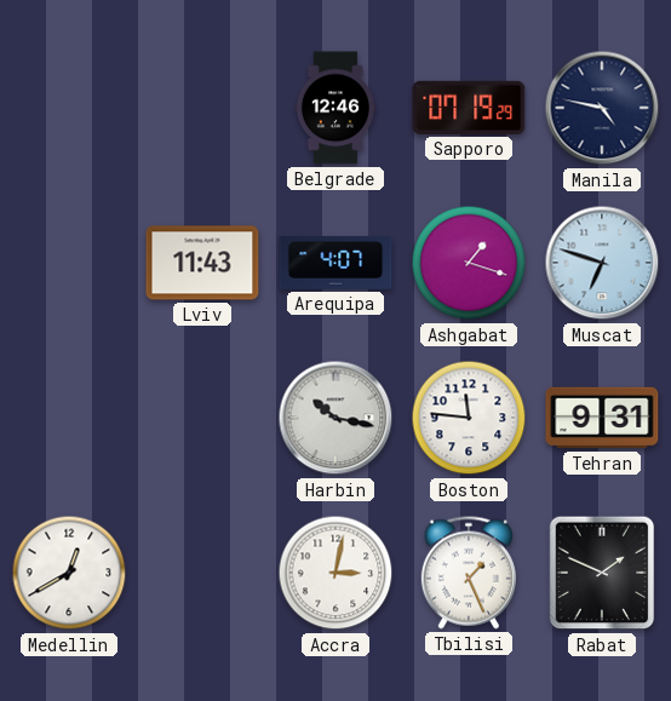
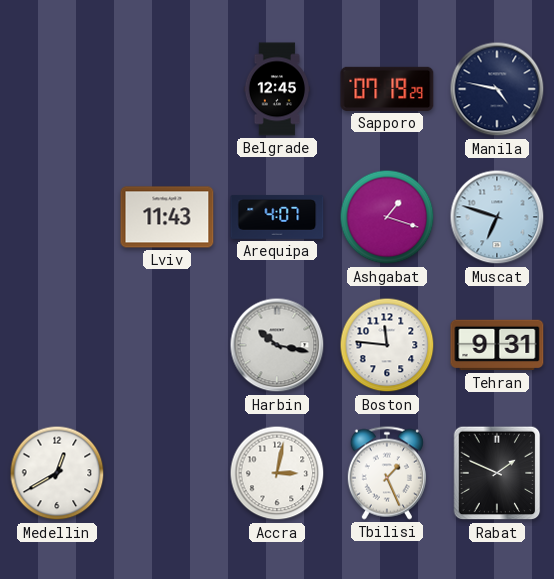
Belgrade: 12:46 -> 12:45 (277, 89)
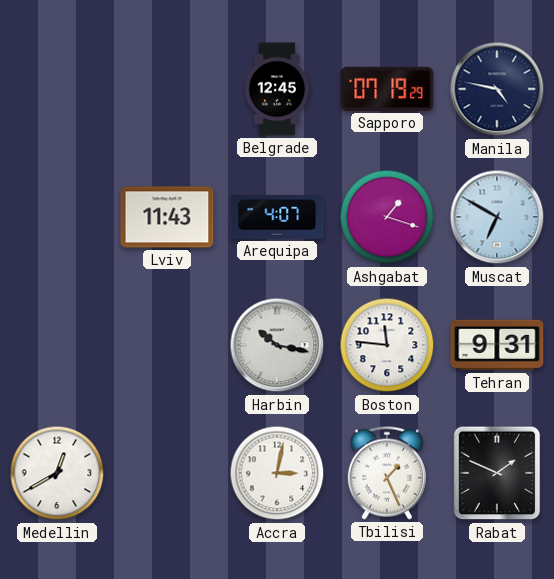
Muscat: 6:48 -> 6:50 (497, 217)
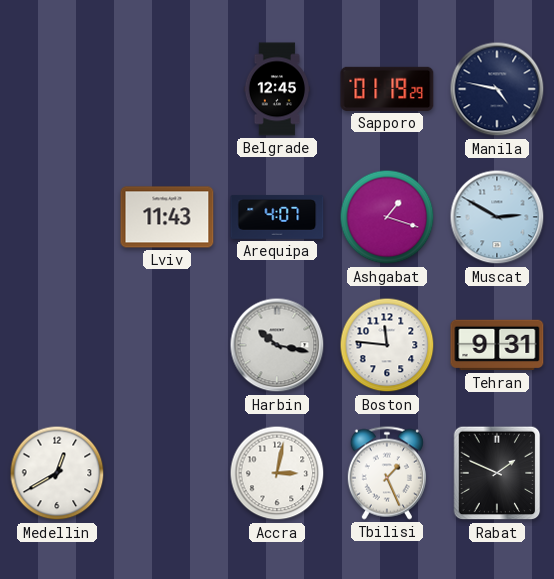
Sapporo: 07:19 -> 01:19 (387, 89)
Muscat: 6:50 -> 2:50 (497, 217)
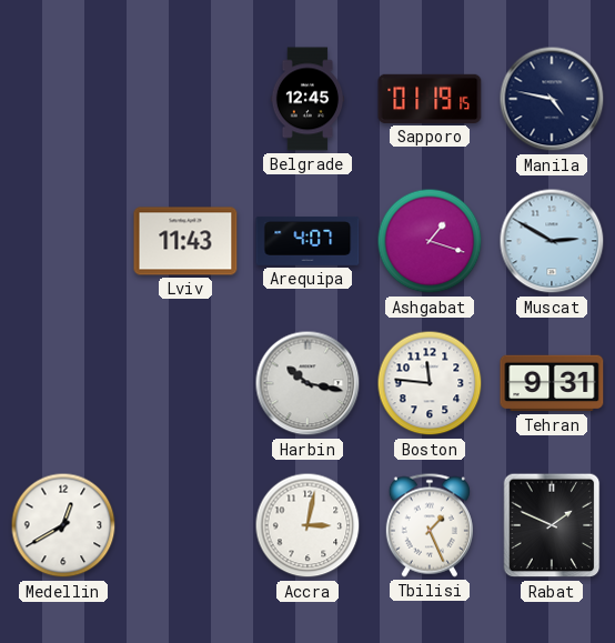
Sapporo: 01:19:29 -> 01:19:15 (430, 99)
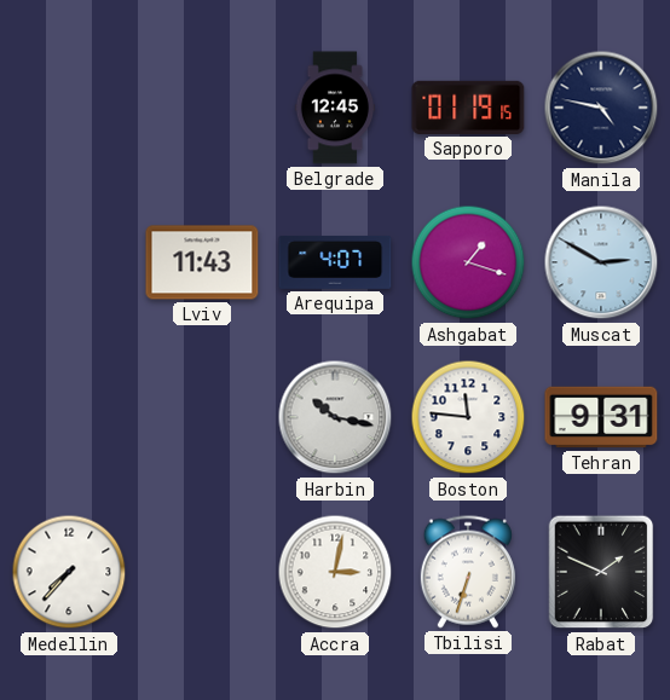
Medellin: 12:40 -> 7:37 (69, 572)
Tbilisi: 1:26 -> 6:33 (468, 572)
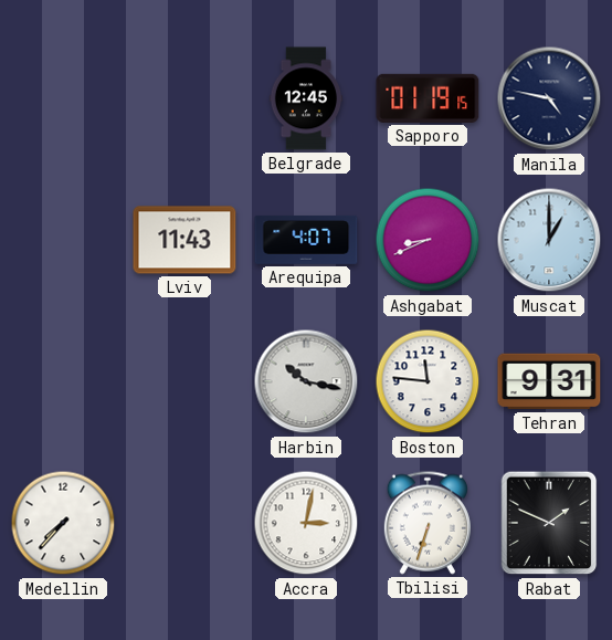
Ashgabat: 1:18 -> 8:41 (428, 240)
Muscat: 2:50 -> 1:00 (549, 240)
